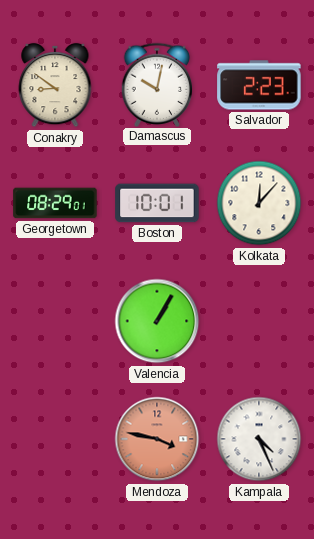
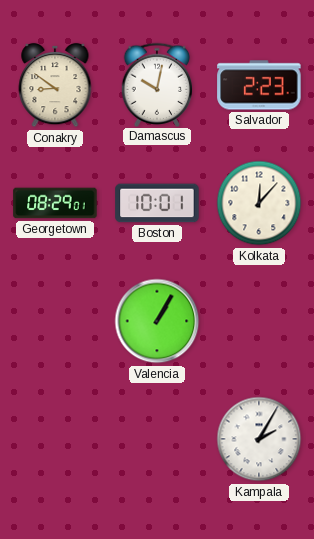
Mendoza: 3:47 -> none (157, 439)
Kampala: 4:26 -> 2:05 (259, 439)
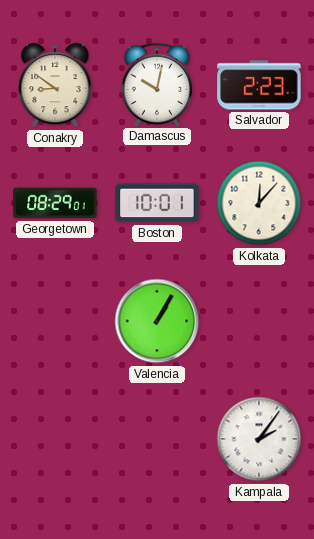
Kampala: 2:05 -> 2:06 (259, 439)
